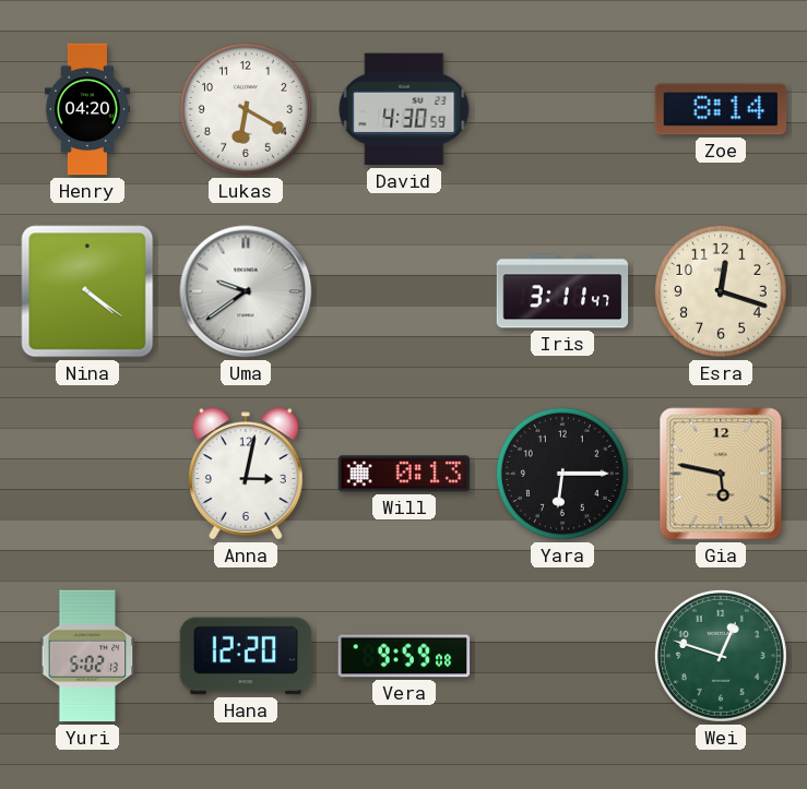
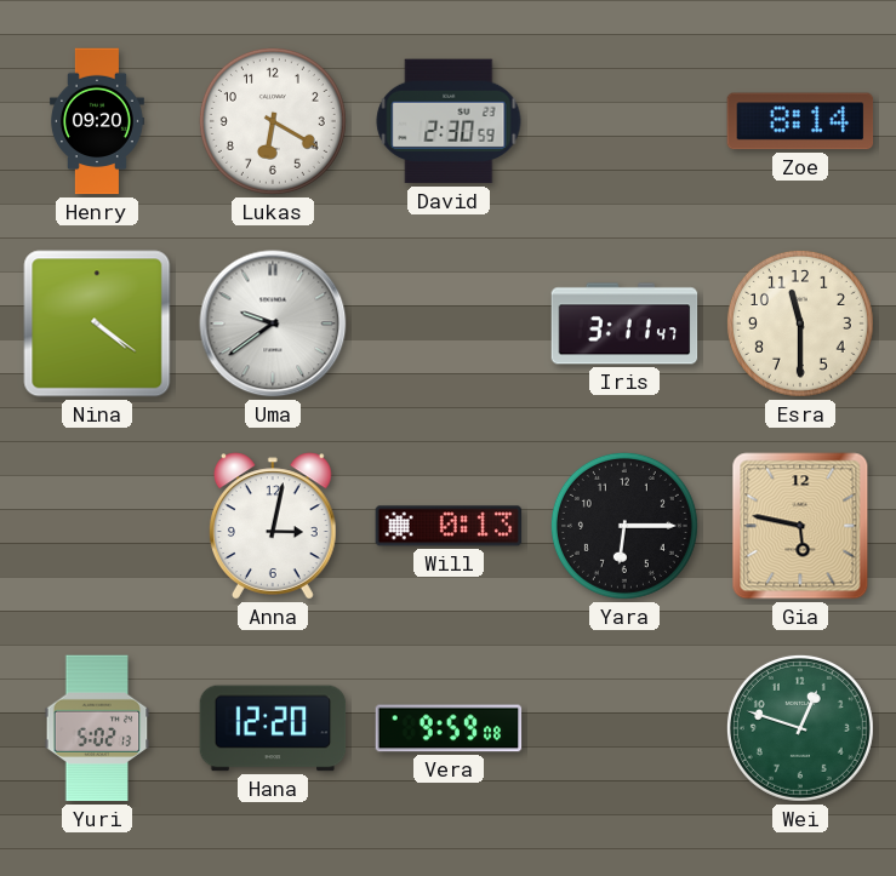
Henry: 04:20 -> 09:20 (97, 121)
David: 4:30 -> 2:30 (449, 121)
Esra: 12:18 -> 11:30 (800, 324)
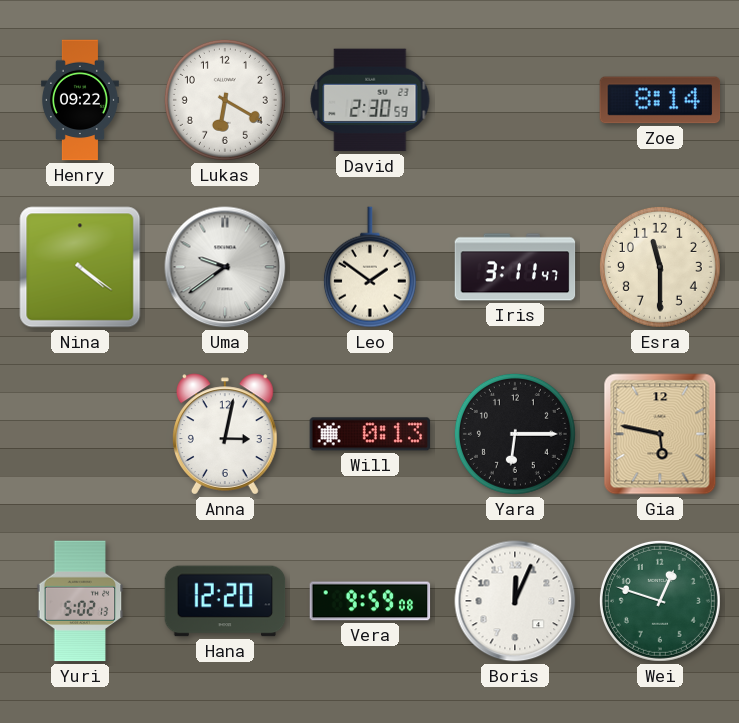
Henry: 09:20 -> 09:22 (80, 100)
Leo: none -> 1:51 (370, 267)
Boris: none -> 12:04 (515, 601)
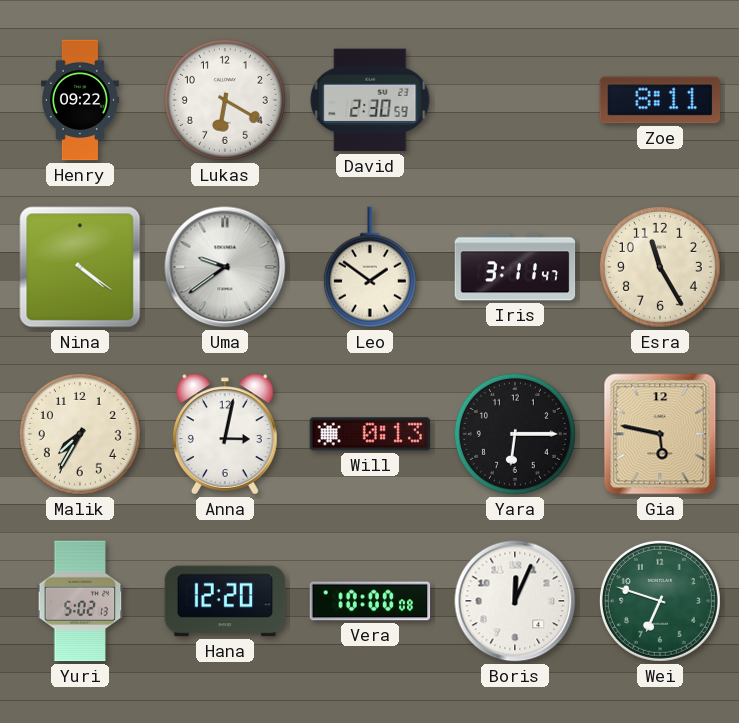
Zoe: 8:14 -> 8:11 (660, 100)
Esra: 11:30 -> 11:25 (660, 267)
Malik: none -> 7:35 (80, 434)
Vera: 9:59 -> 10:00 (370, 601)
Wei: 12:48 -> 6:48 (660, 601)
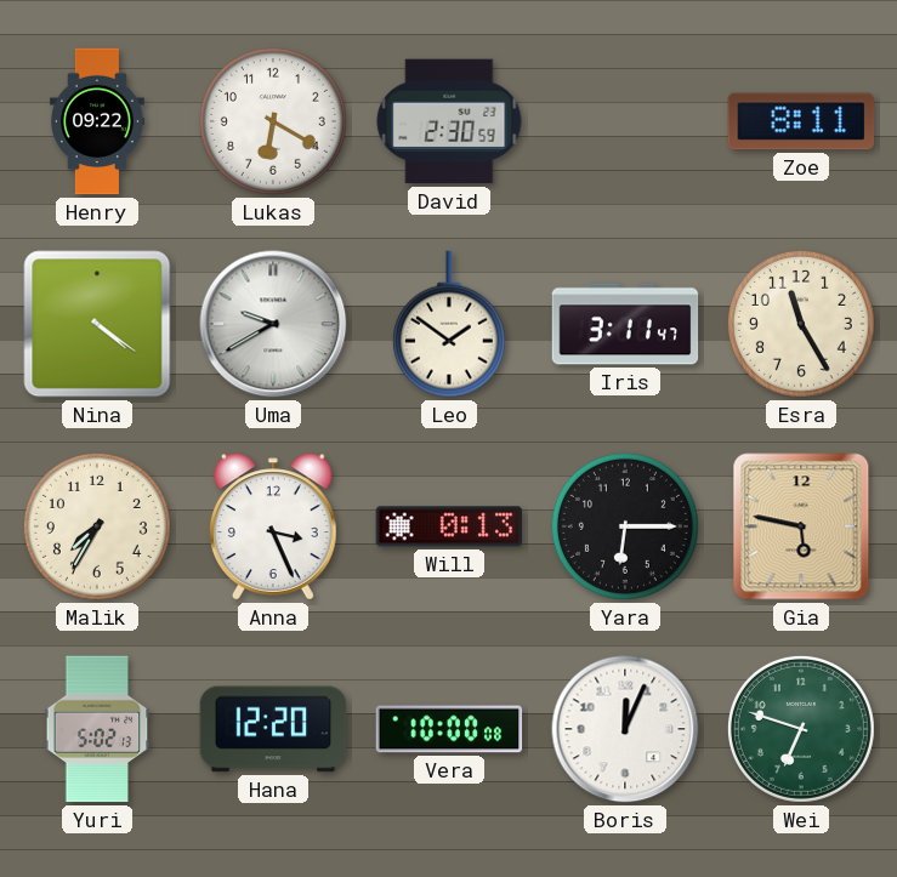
Uma: 9:39 -> 9:40 (273, 324)
Anna: 3:02 -> 3:26 (273, 526)
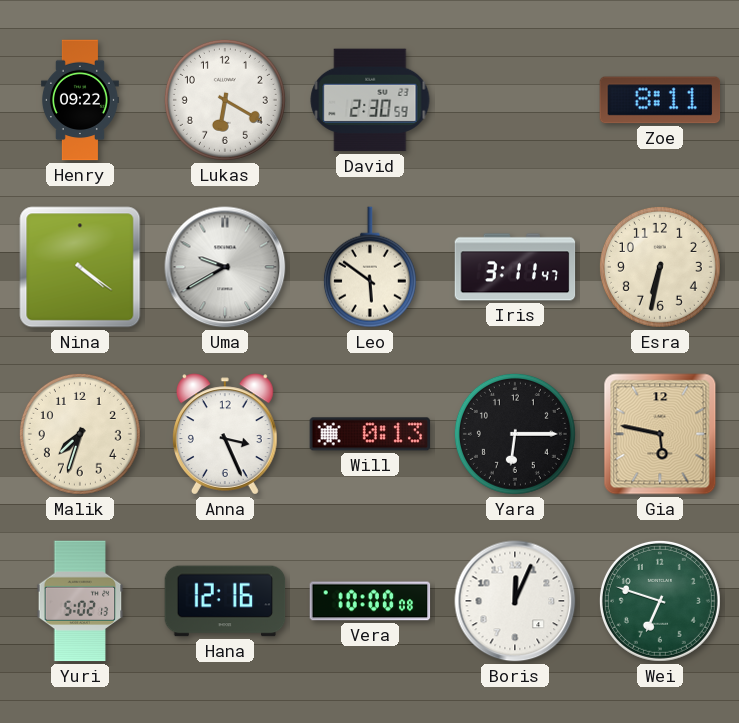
Leo: 1:51 -> 5:51 (370, 267)
Esra: 11:25 -> 6:32 (660, 267)
Malik: 7:35 -> 7:33 (80, 434)
Hana: 12:20 -> 12:16 (225, 601)
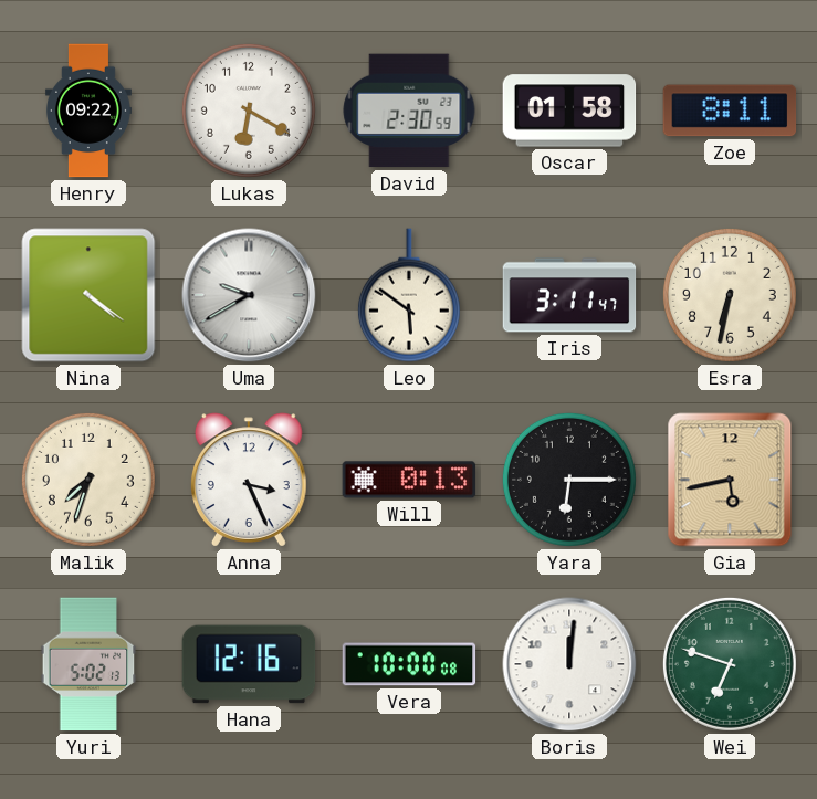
Oscar: none -> 01:58 (569, 111)
Gia: 5:47 -> 5:43 (730, 480)
Boris: 12:04 -> 12:01 (569, 664)
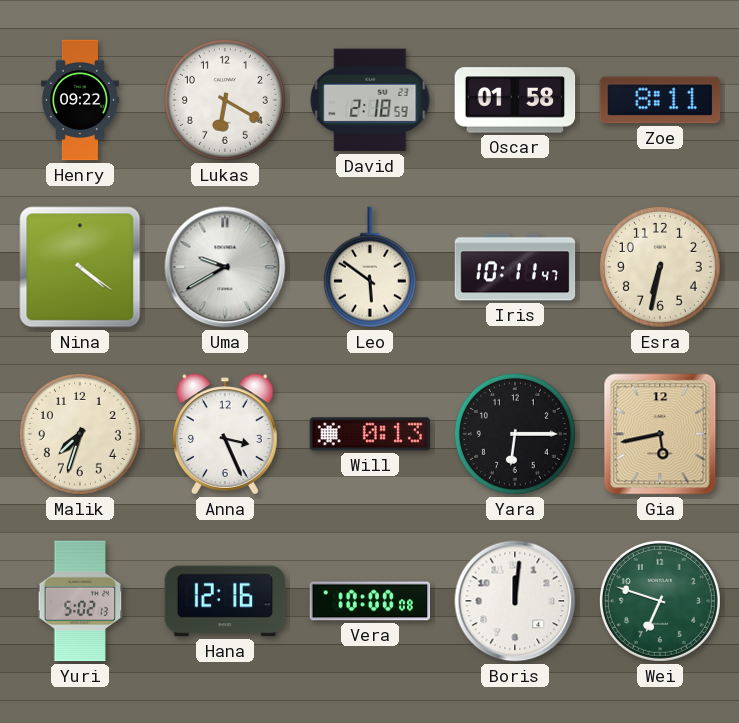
David: 2:30 -> 2:18 (370, 100)
Iris: 3:11 -> 10:11 (515, 267)
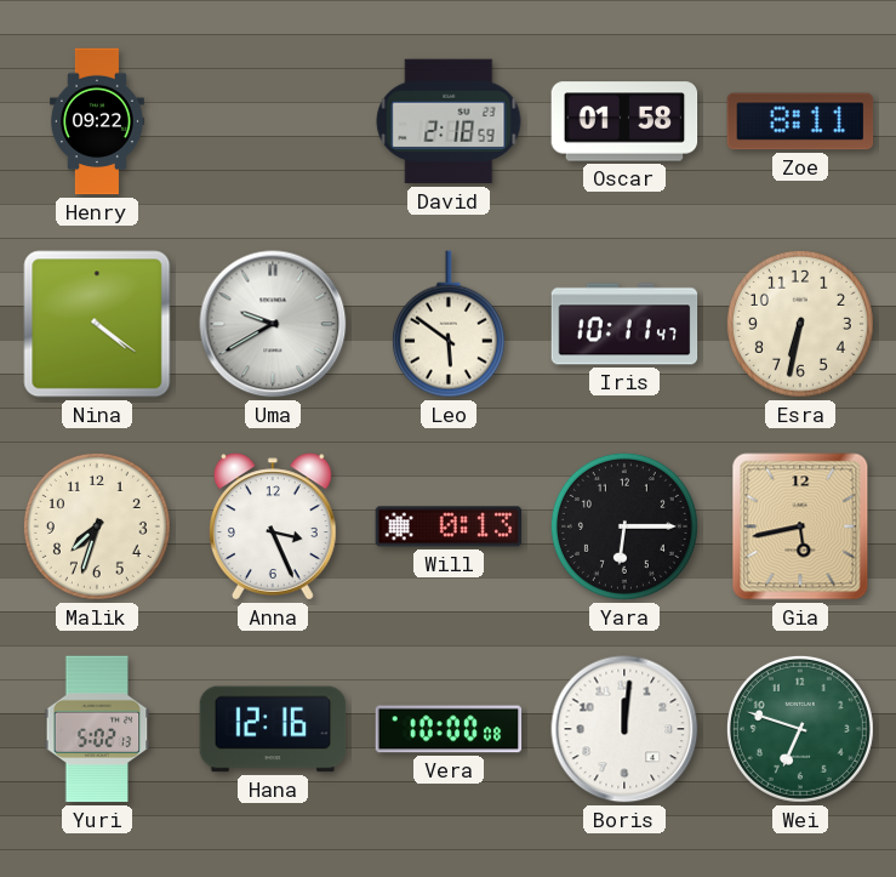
Lukas: 6:20 -> none (225, 100)
